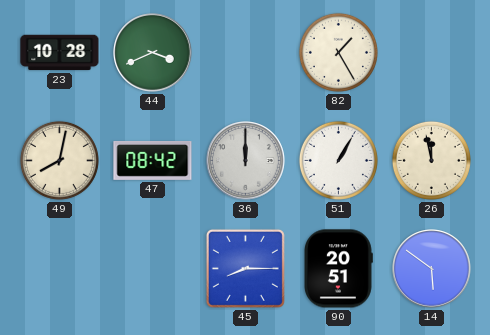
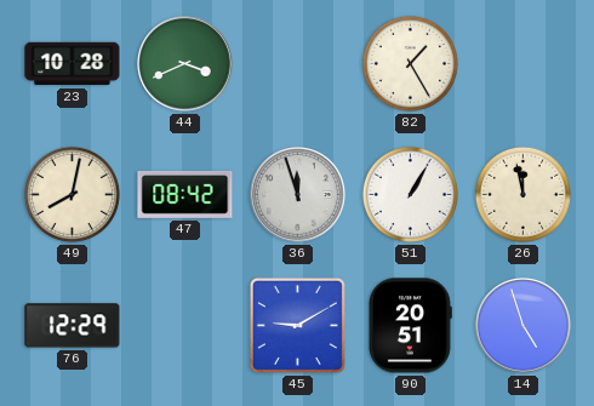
36: 12:00 -> 11:57 (298, 195)
76: none -> 12:29 (73, 326)
45: 8:15 -> 9:10 (297, 325)
14: 5:51 -> 4:57 (524, 326)
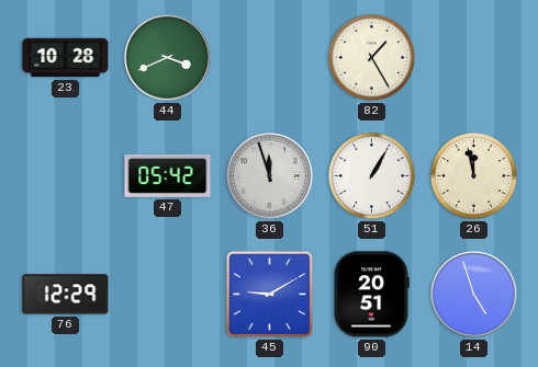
49: 8:02 -> none (72, 194)
47: 08:42 -> 05:42 (168, 175)
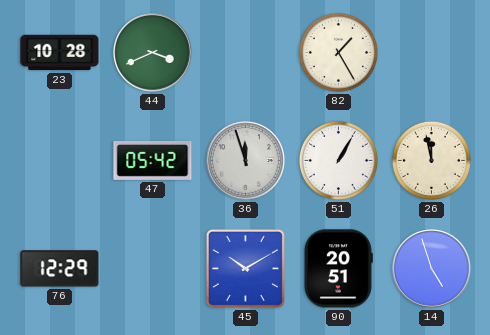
45: 9:10 -> 10:10 (245, 268)
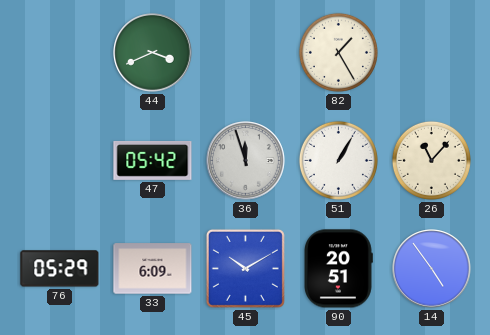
23: 10:28 -> none (60, 53)
26: 11:58 -> 11:07 (431, 160)
76: 12:29 -> 05:29 (60, 269)
33: none -> 6:09 (153, 269)
14: 4:57 -> 4:54 (432, 269)
